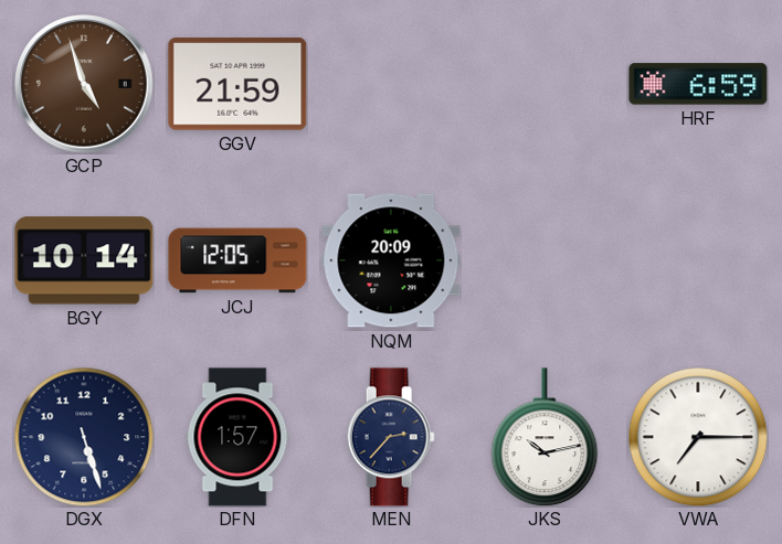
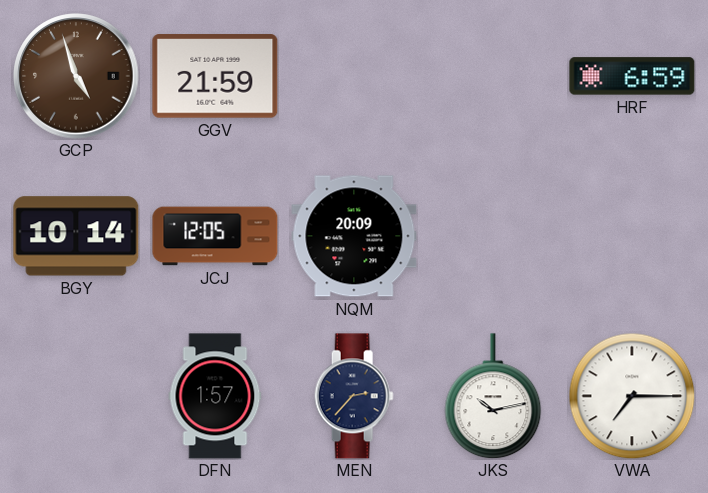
DGX: 5:27 -> none (84, 437)
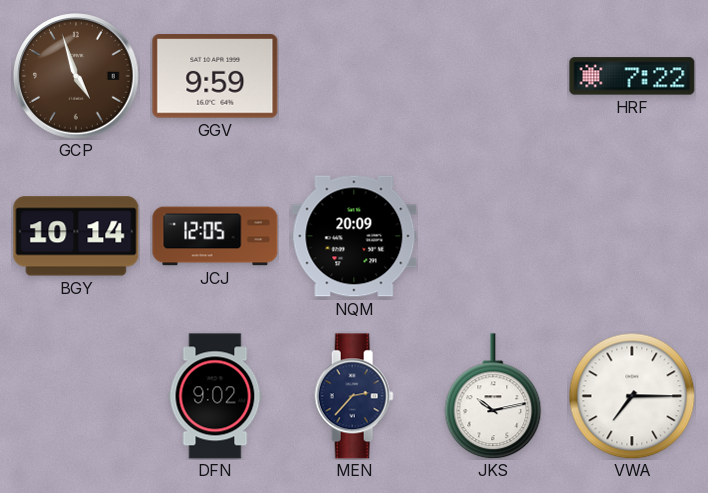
GGV: 21:59 -> 9:59 (215, 76)
HRF: 6:59 -> 7:22 (632, 76)
DFN: 1:57 -> 9:02 (215, 396)
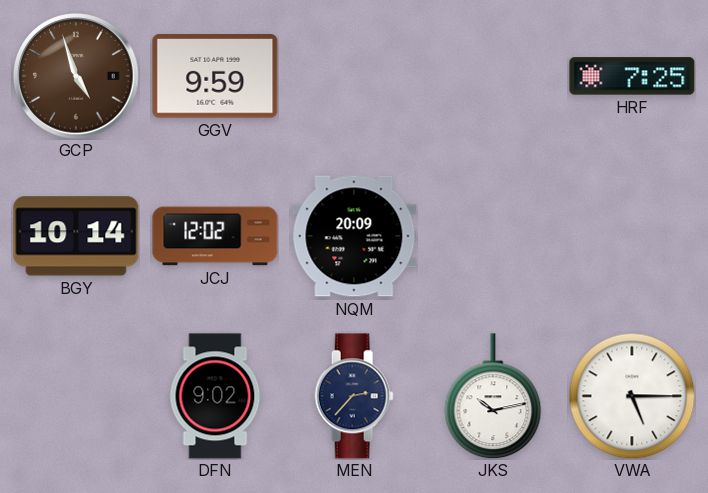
HRF: 7:22 -> 7:25 (632, 76)
JCJ: 12:05 -> 12:02 (215, 236)
VWA: 7:15 -> 5:15 (632, 396)
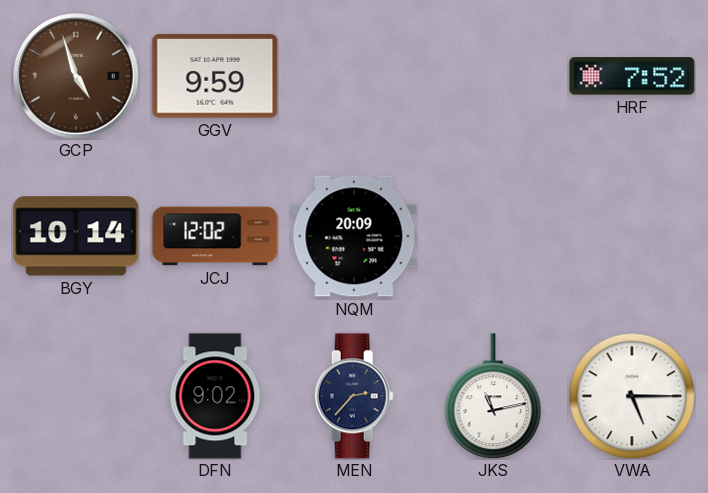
HRF: 7:25 -> 7:52 (632, 76)
JKS: 10:13 -> 11:13 (493, 396)
